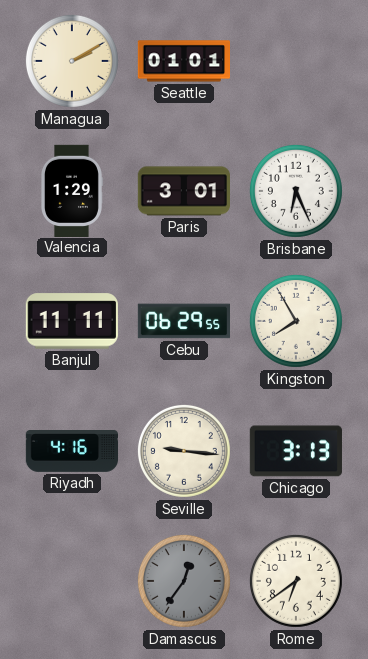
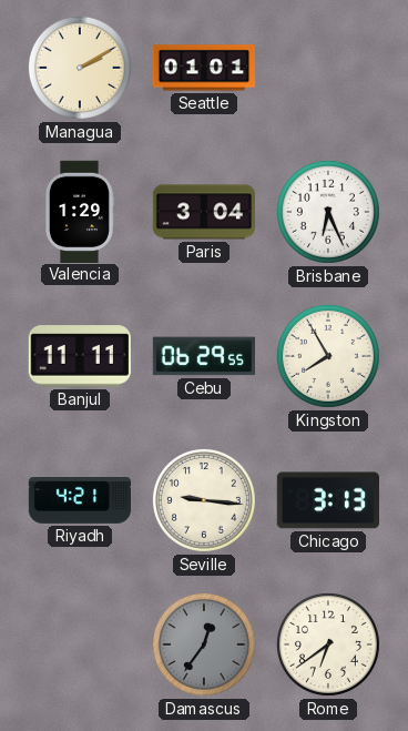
Paris: 3:01 -> 3:04 (203, 212)
Riyadh: 4:16 -> 4:21 (80, 501)
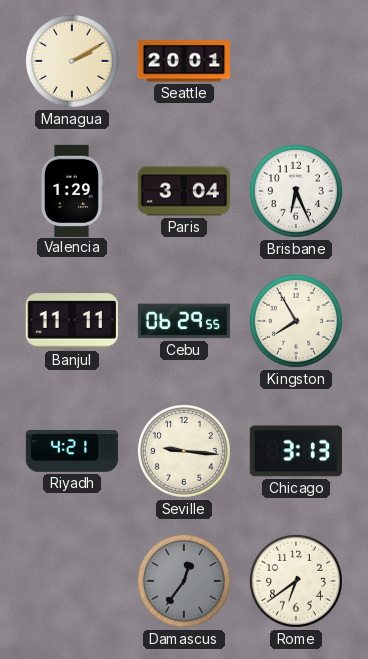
Seattle: 01:01 -> 20:01 (183, 61)
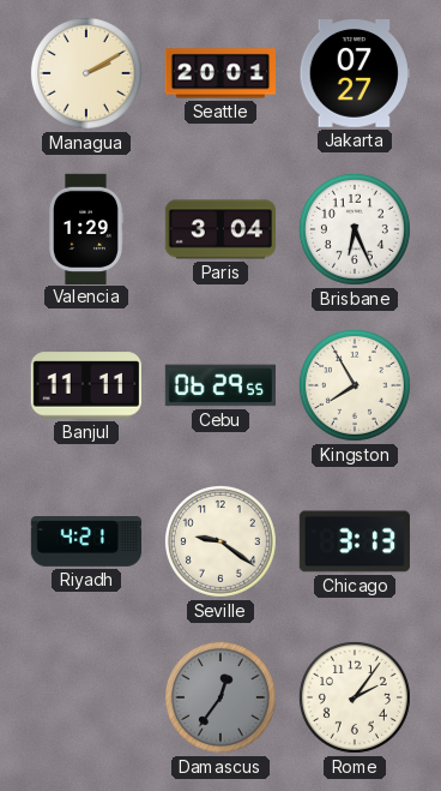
Jakarta: none -> 07:27 (354, 74)
Seville: 9:16 -> 9:21 (220, 541)
Rome: 6:39 -> 2:06 (355, 697)
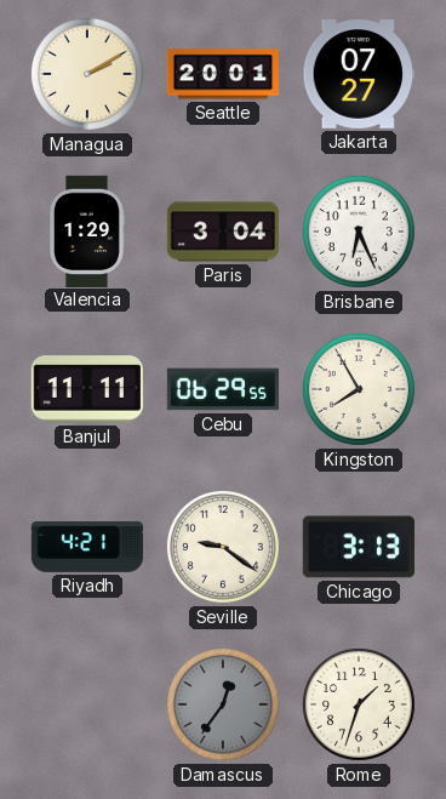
Rome: 2:06 -> 1:33 (359, 704)
